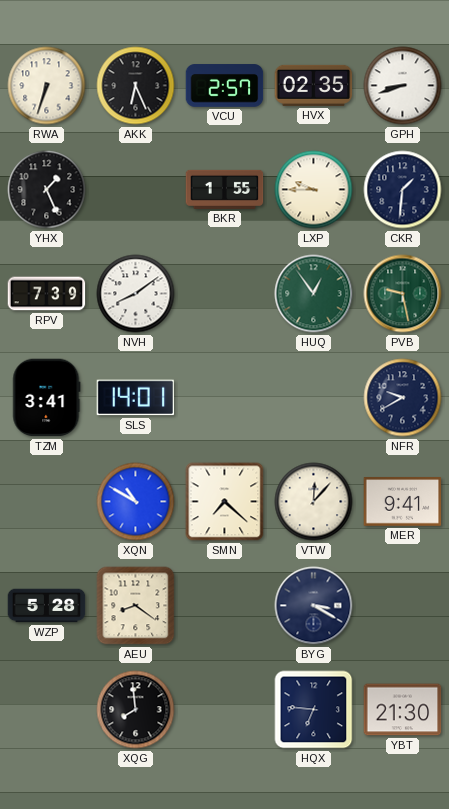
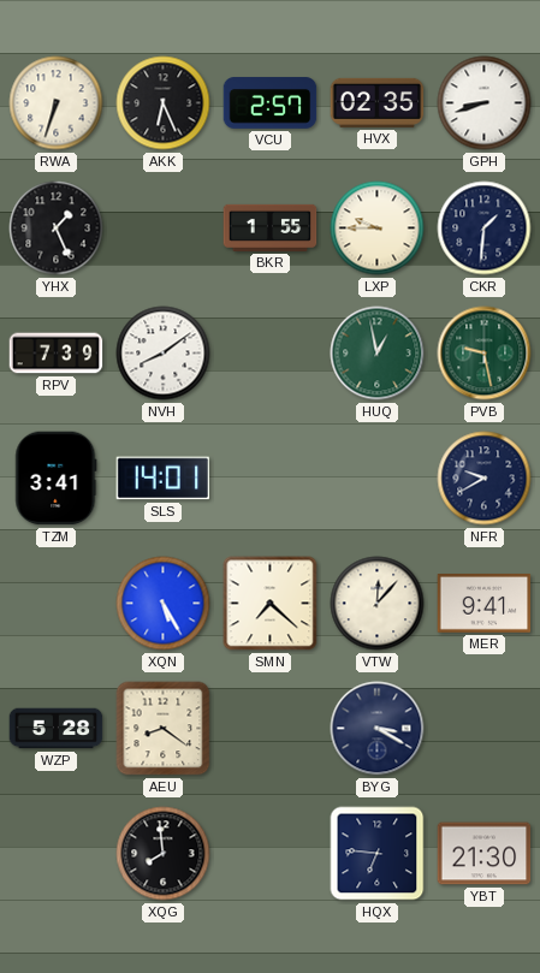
HUQ: 12:54 -> 12:58 (378, 354)
XQN: 10:50 -> 5:25 (164, 604)
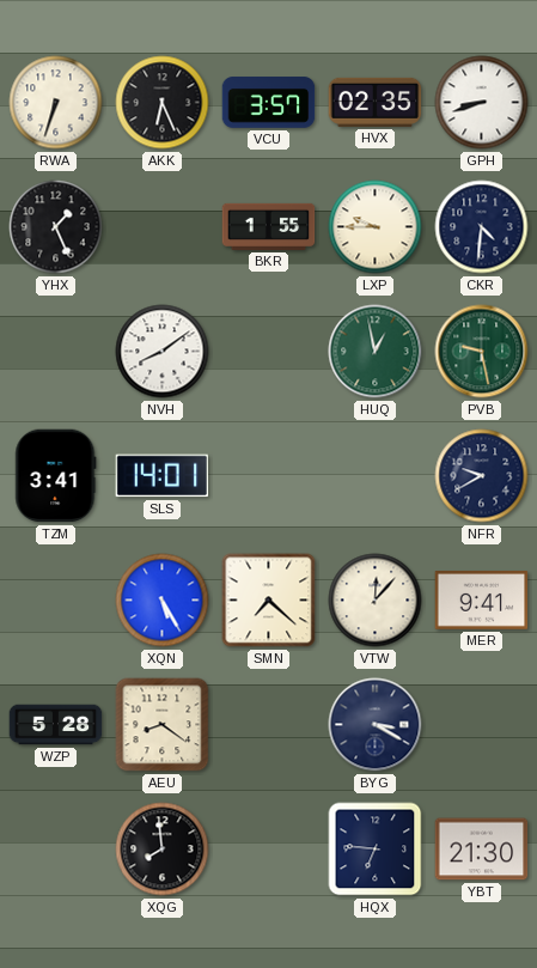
VCU: 2:57 -> 3:57 (269, 103)
CKR: 1:31 -> 4:31 (482, 227)
RPV: 7:39 -> none (57, 354)
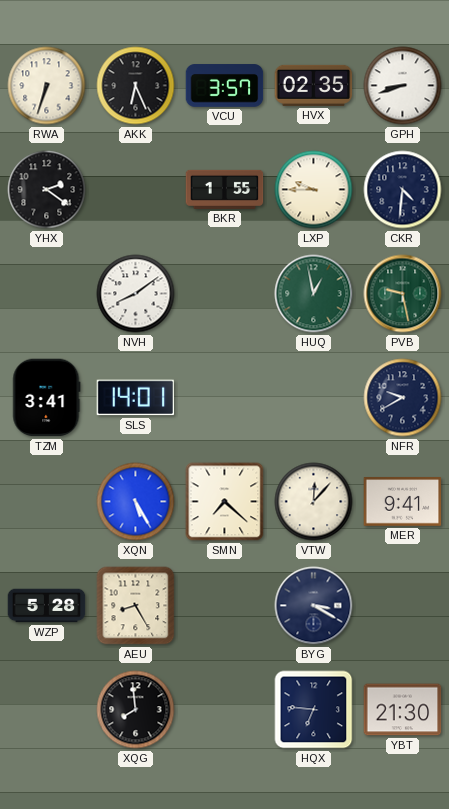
YHX: 1:26 -> 2:21 (47, 190)
AEU: 8:21 -> 8:25 (136, 606)
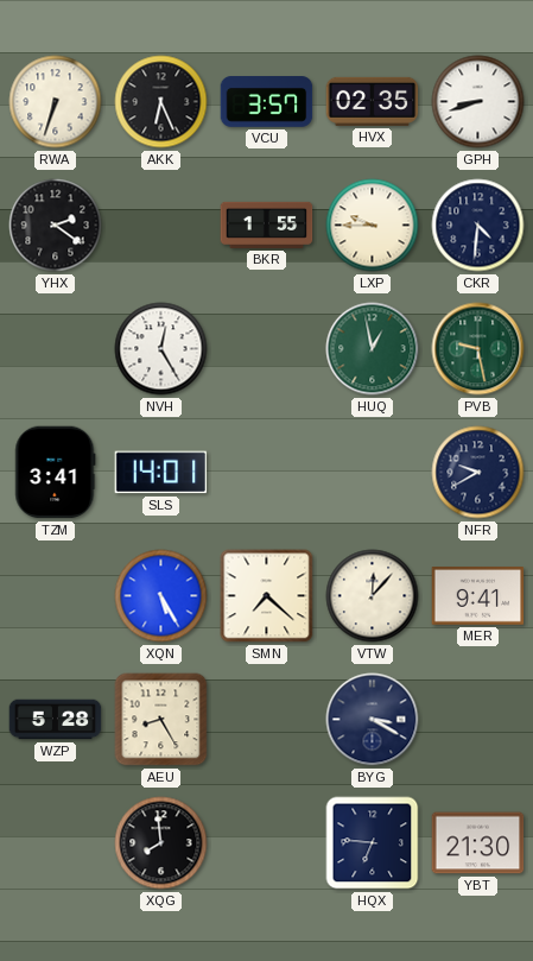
NVH: 8:09 -> 12:25 (161, 349)
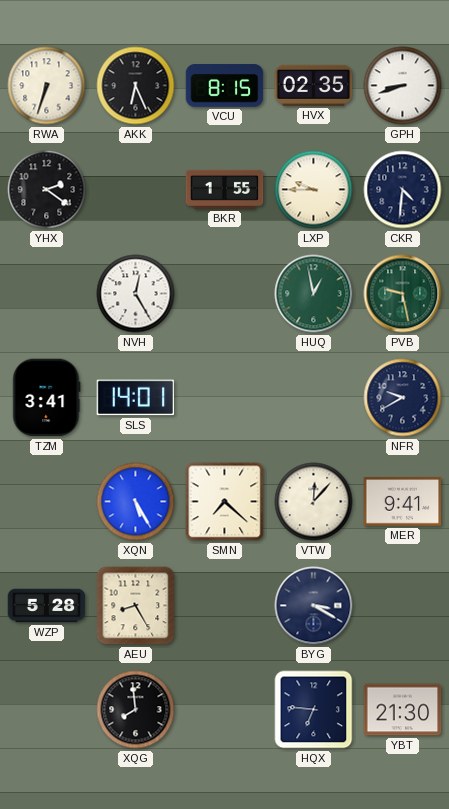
VCU: 3:57 -> 8:15 (225, 86)
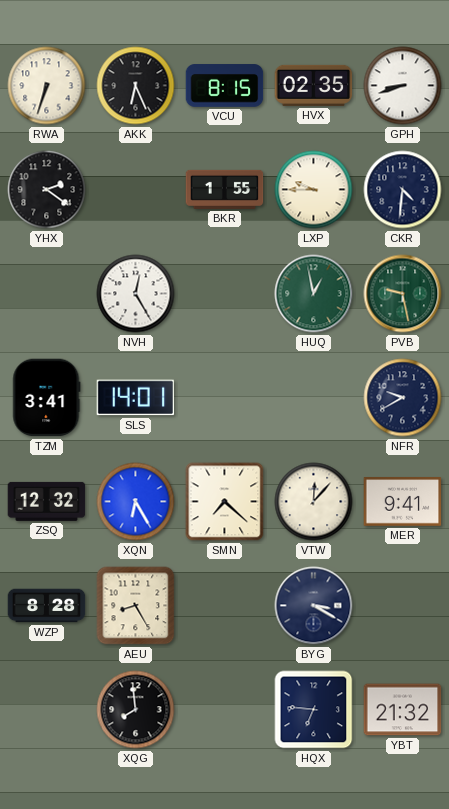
ZSQ: none -> 12:32 (47, 501)
XQN: 5:25 -> 6:25 (136, 502)
WZP: 5:28 -> 8:28 (47, 606)
YBT: 21:30 -> 21:32 (403, 710)
